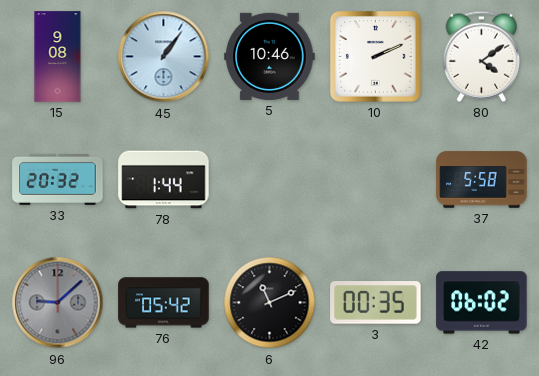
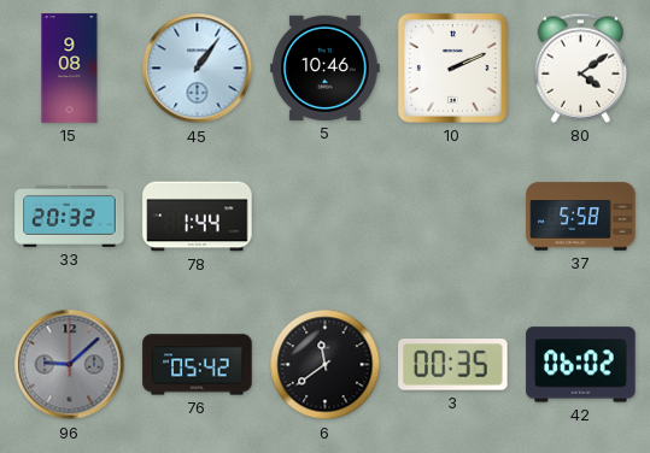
6: 11:11 -> 11:39 (326, 365)
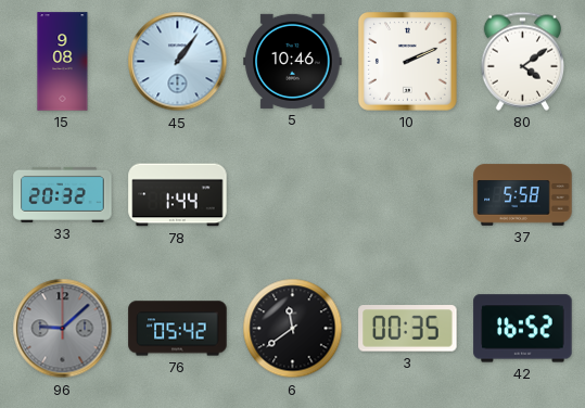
42: 06:02 -> 16:52 (523, 329)
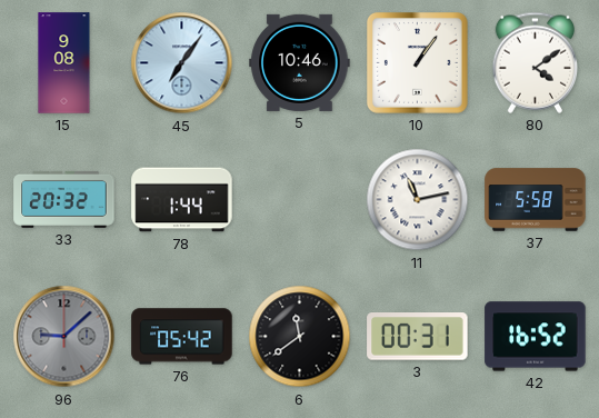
45: 1:06 -> 7:06 (182, 63)
10: 2:11 -> 1:06 (418, 63)
11: none -> 11:13 (418, 200)
3: 00:35 -> 00:31 (418, 337)
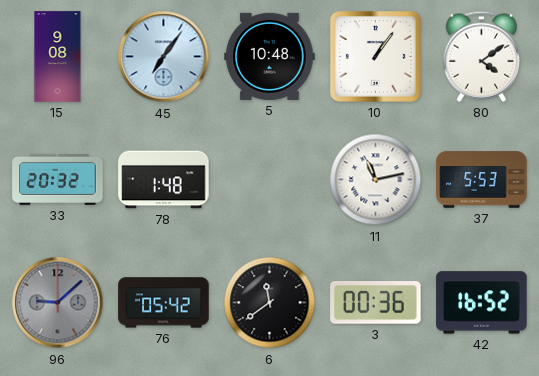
5: 10:46 -> 10:48 (270, 56)
78: 1:44 -> 1:48 (164, 180)
37: 5:58 -> 5:53 (482, 180)
3: 00:31 -> 00:36 (376, 303)
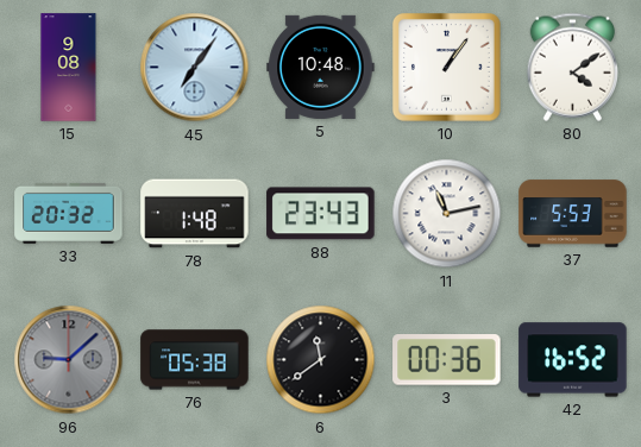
88: none -> 23:43 (321, 214)
76: 05:42 -> 05:38 (195, 360)
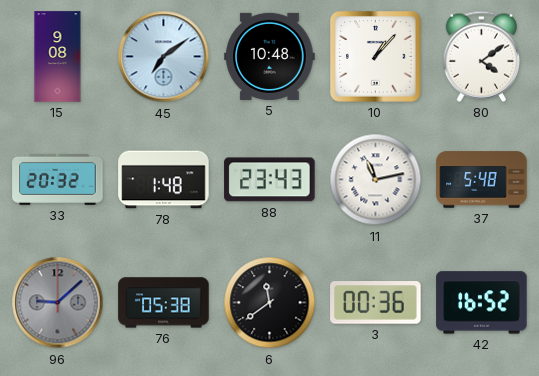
45: 7:06 -> 7:09 (164, 57)
10: 1:06 -> 1:07 (376, 57)
37: 5:53 -> 5:48 (482, 180)
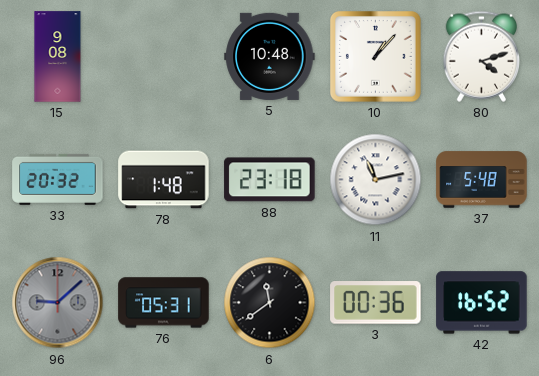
45: 7:09 -> none (164, 57)
80: 4:09 -> 4:12 (482, 56)
88: 23:43 -> 23:18 (270, 180)
76: 05:38 -> 05:31 (164, 303)
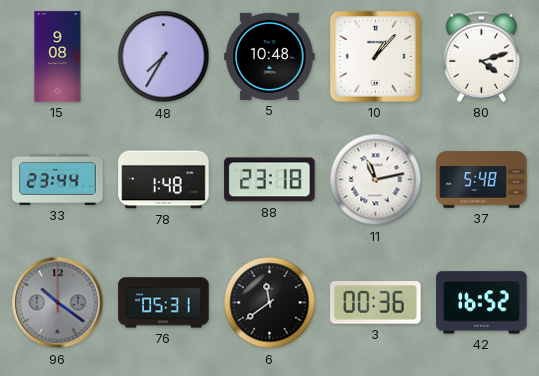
48: none -> 7:35 (164, 57)
33: 20:32 -> 23:44 (58, 179)
96: 9:08 -> 10:21 (58, 303)
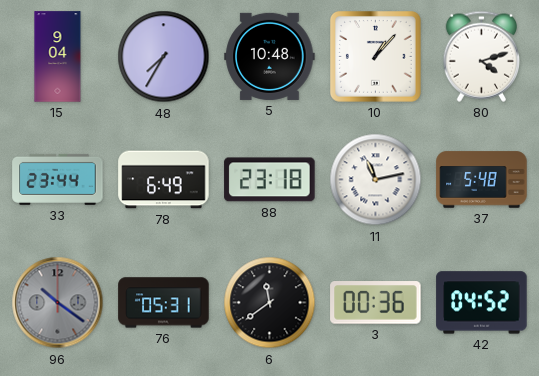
15: 9:08 -> 9:04 (58, 57)
78: 1:48 -> 6:49 (164, 180)
42: 16:52 -> 04:52 (482, 303)
